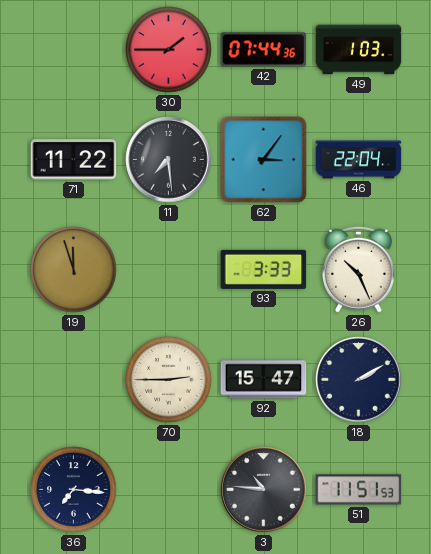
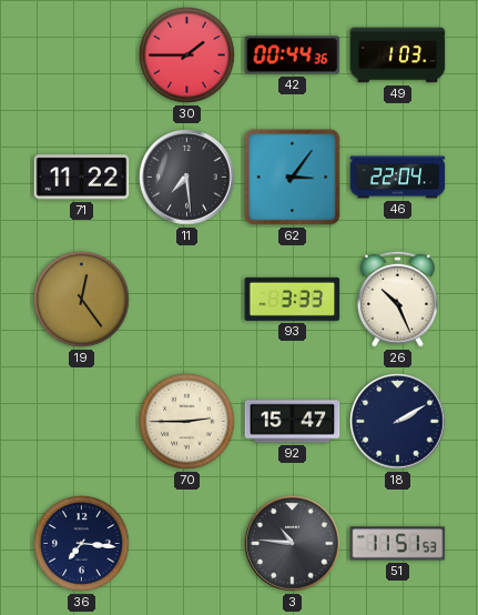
42: 07:44 -> 00:44 (293, 56)
19: 11:57 -> 12:24 (82, 300)
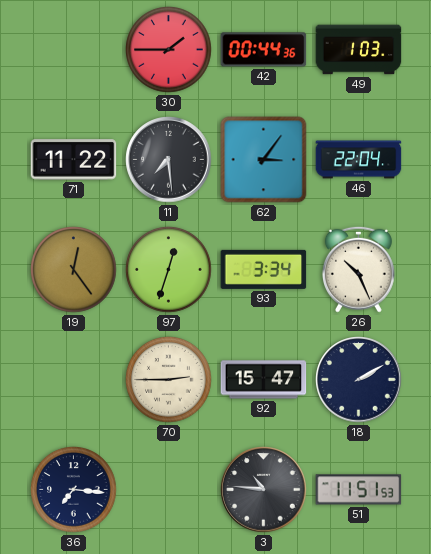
97: none -> 12:33 (169, 270)
93: 3:33 -> 3:34 (264, 269)
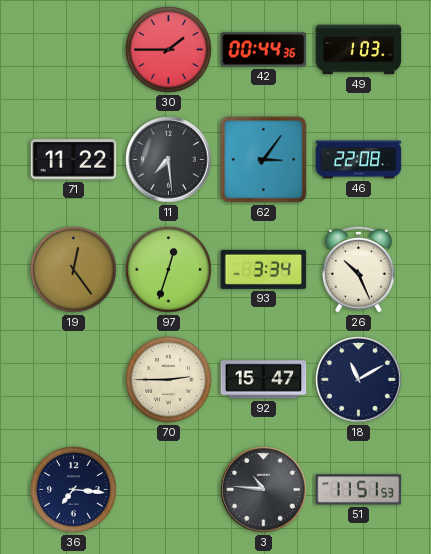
46: 22:04 -> 22:08 (359, 160)
18: 2:10 -> 11:10 (359, 380)
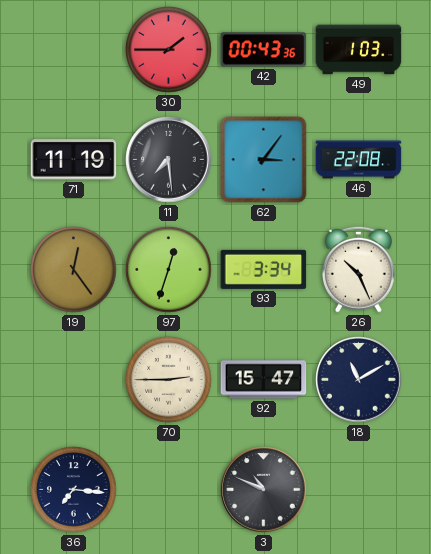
42: 00:44 -> 00:43 (264, 50)
71: 11:22 -> 11:19 (74, 160)
3: 10:46 -> 10:49 (264, 490)
51: 11:51 -> none (359, 490)
